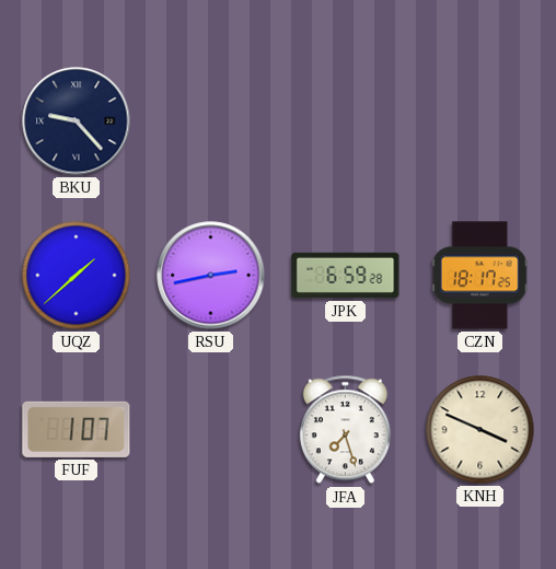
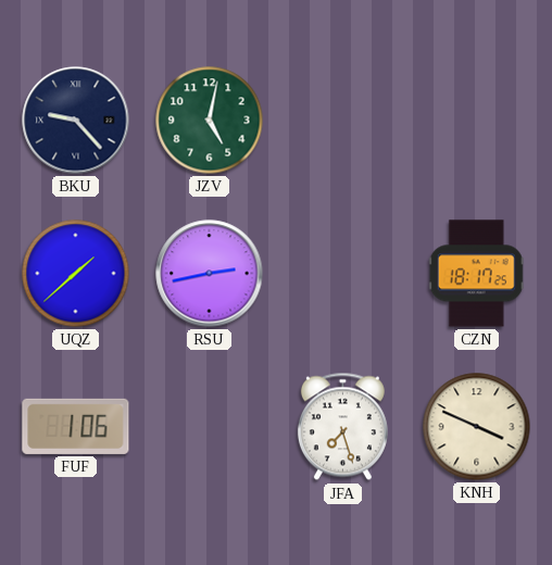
JZV: none -> 5:02 (210, 121)
JPK: 6:59 -> none (346, 276)
FUF: 1:07 -> 1:06 (76, 426)
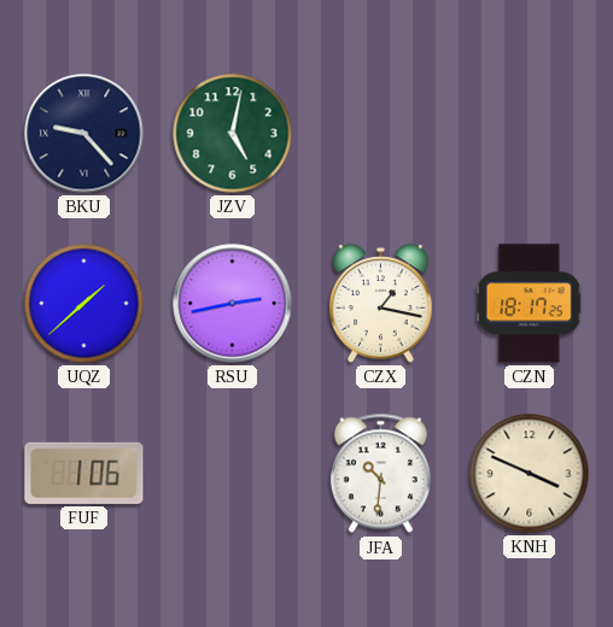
CZX: none -> 1:17 (381, 304)
JFA: 7:27 -> 10:31 (380, 474)
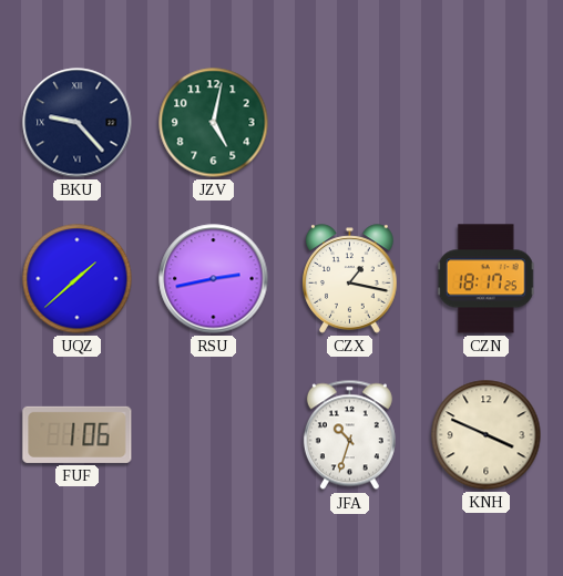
JFA: 10:31 -> 10:33 (349, 435)
